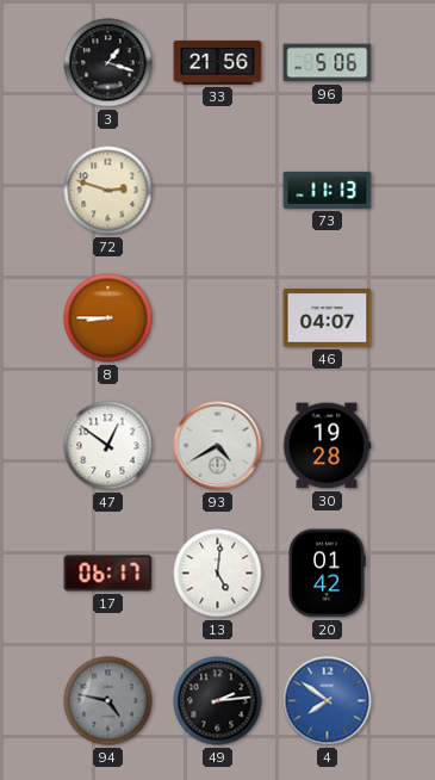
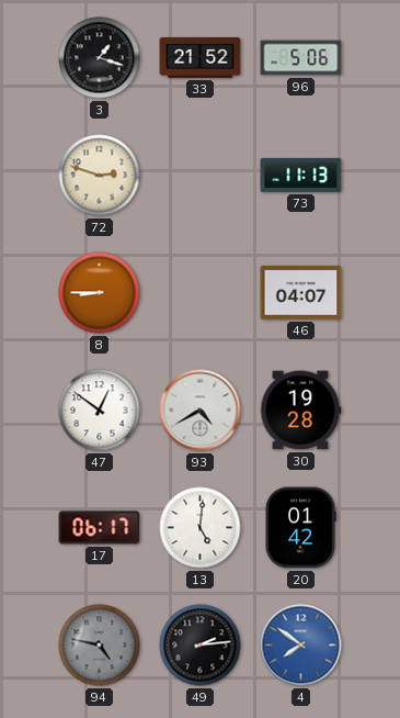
33: 21:56 -> 21:52 (201, 57)
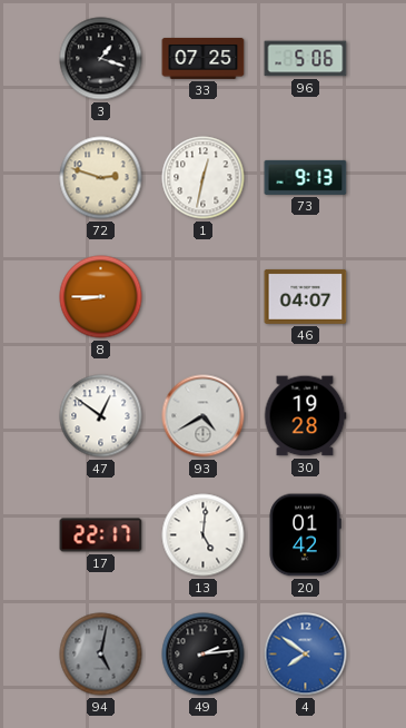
33: 21:52 -> 07:25 (204, 58)
1: none -> 12:32 (204, 178)
73: 11:13 -> 9:13 (306, 177)
17: 06:17 -> 22:17 (101, 535)
94: 4:47 -> 5:02 (101, 655)
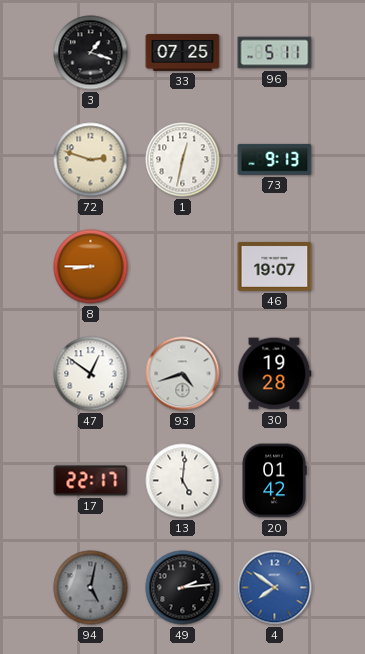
96: 5:06 -> 5:11 (275, 53)
46: 04:07 -> 19:07 (275, 267)
93: 4:40 -> 4:42 (183, 374)
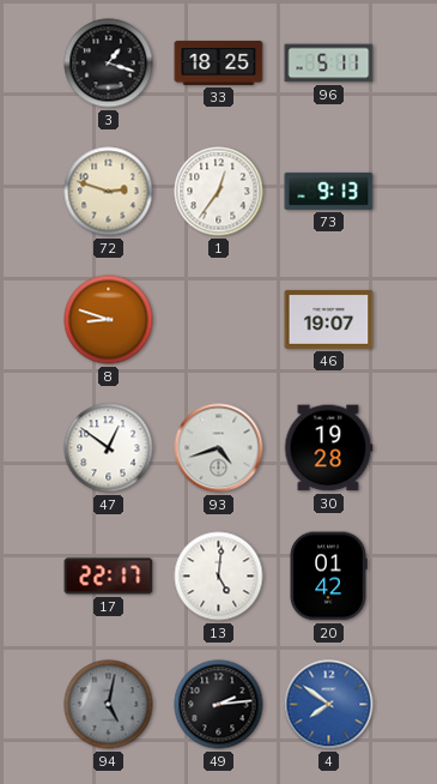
33: 07:25 -> 18:25 (219, 62)
1: 12:32 -> 12:36 (219, 192)
8: 8:45 -> 8:48 (109, 320)
